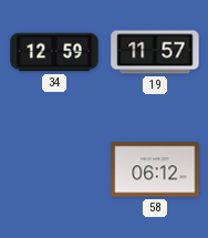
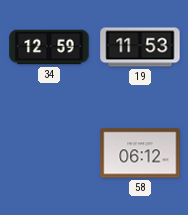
19: 11:57 -> 11:53 (140, 47)
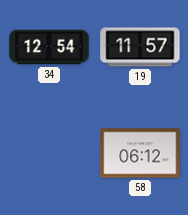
34: 12:59 -> 12:54 (49, 47)
19: 11:53 -> 11:57 (140, 47)
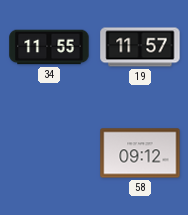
34: 12:54 -> 11:55 (49, 47)
58: 06:12 -> 09:12 (140, 153)
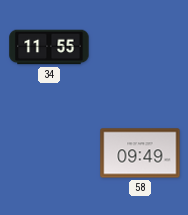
19: 11:57 -> none (140, 47)
58: 09:12 -> 09:49 (140, 153)
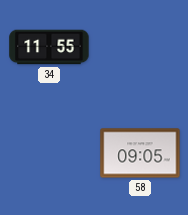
58: 09:49 -> 09:05 (140, 153)
